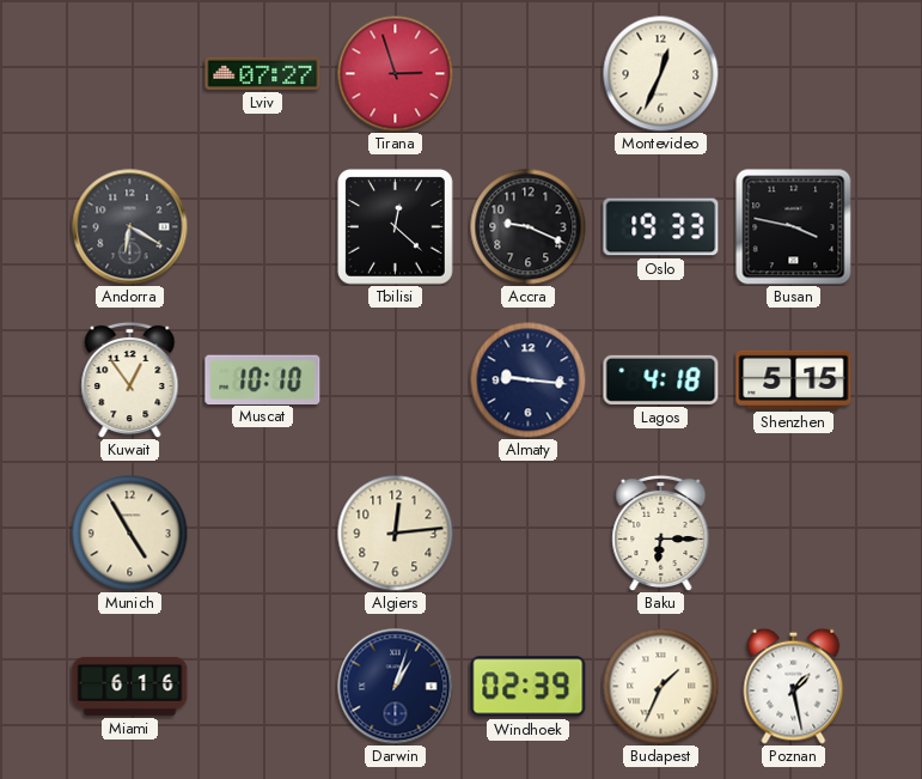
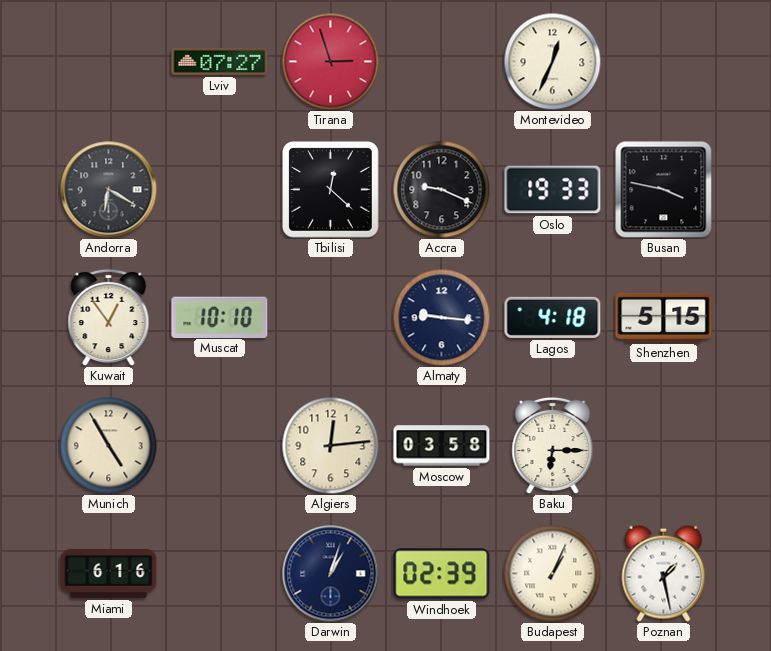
Moscow: none -> 03:58 (442, 446)
Budapest: 1:34 -> 1:04 (552, 573)
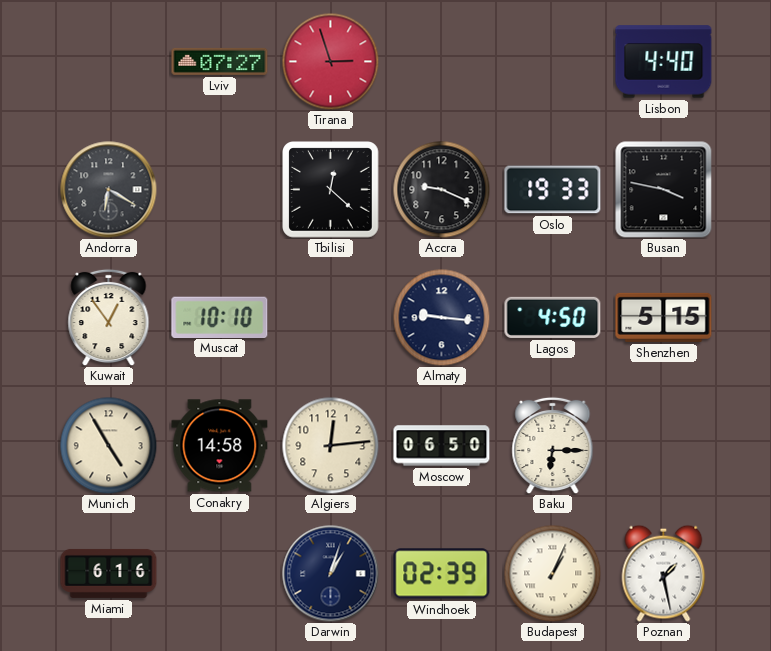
Montevideo: 12:34 -> none (552, 61)
Lisbon: none -> 4:40 (664, 62)
Lagos: 4:18 -> 4:50 (553, 317)
Conakry: none -> 14:58 (220, 446)
Moscow: 03:58 -> 06:50 (442, 446)
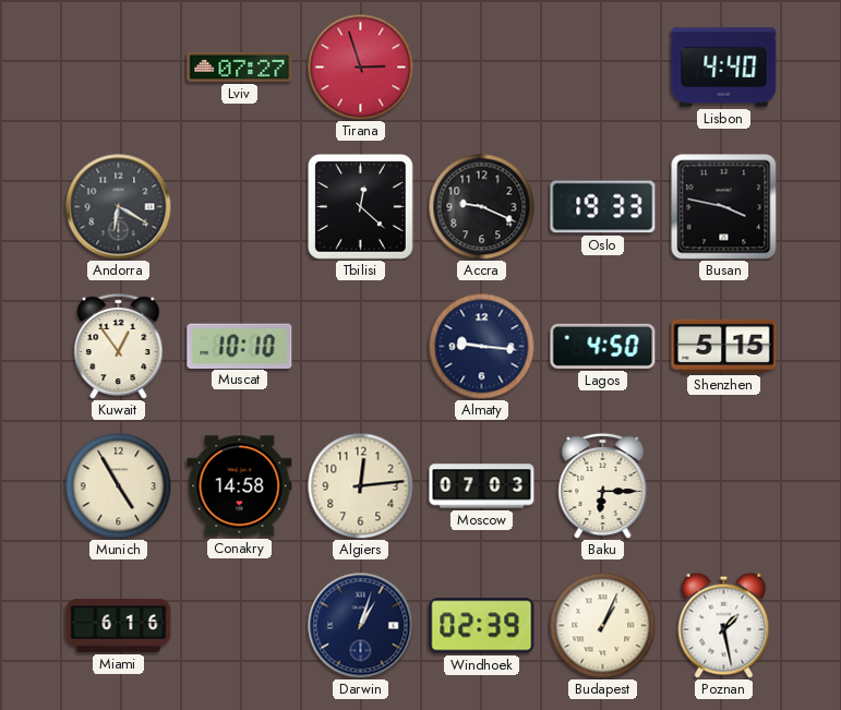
Moscow: 06:50 -> 07:03 (482, 486)
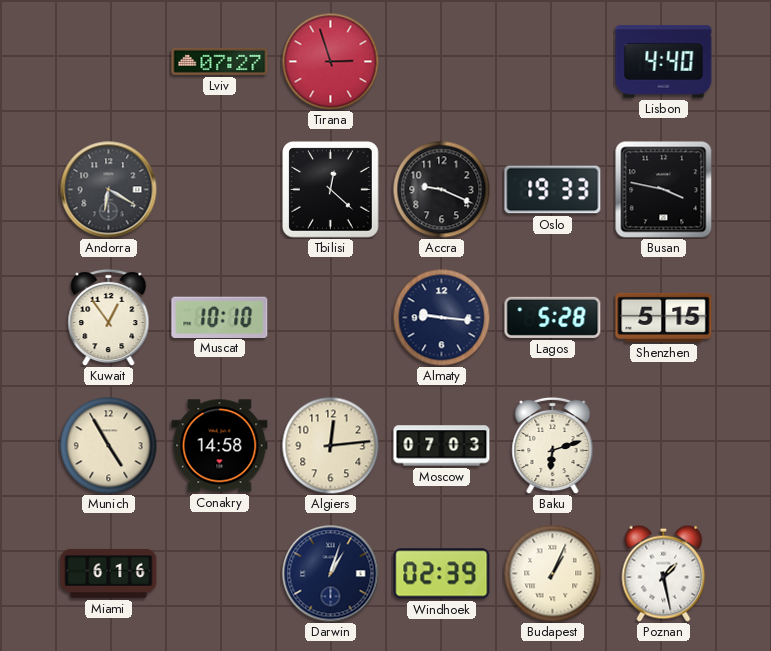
Lagos: 4:50 -> 5:28 (553, 317)
Baku: 6:15 -> 6:12 (553, 445)
